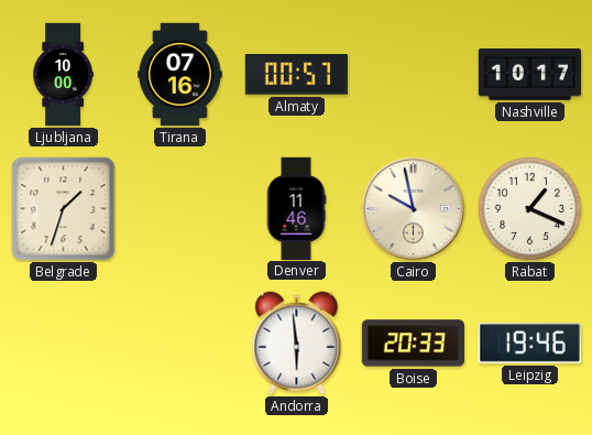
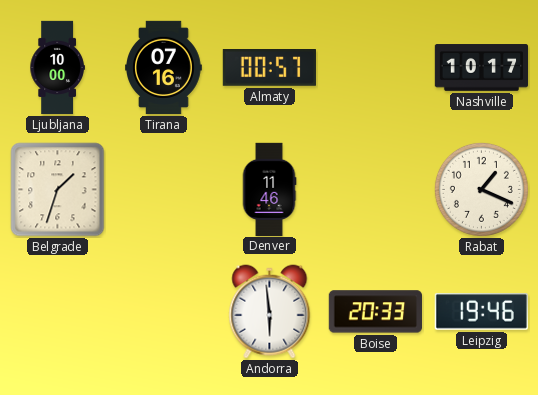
Cairo: 9:58 -> none (413, 208)
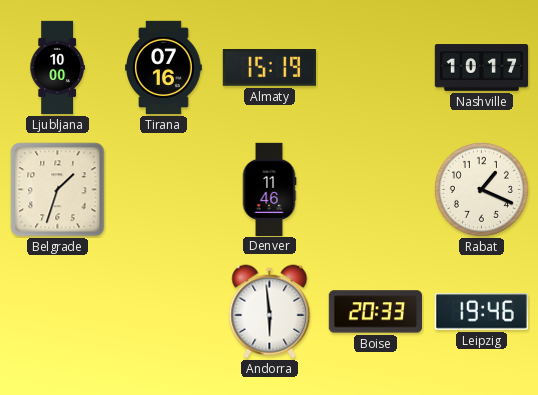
Almaty: 00:57 -> 15:19 (269, 68)
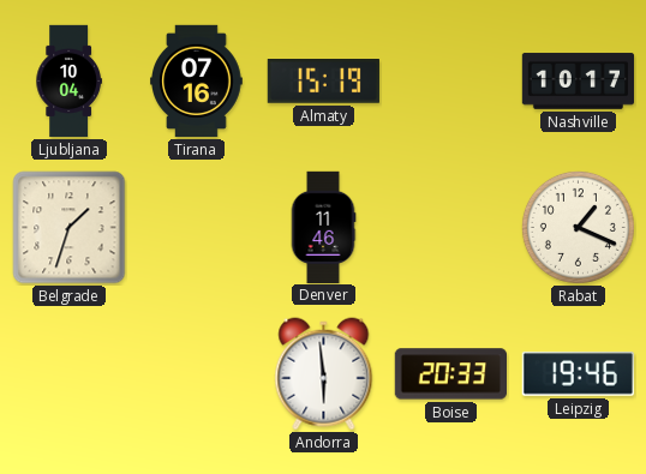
Ljubljana: 10:00 -> 10:04 (68, 82)
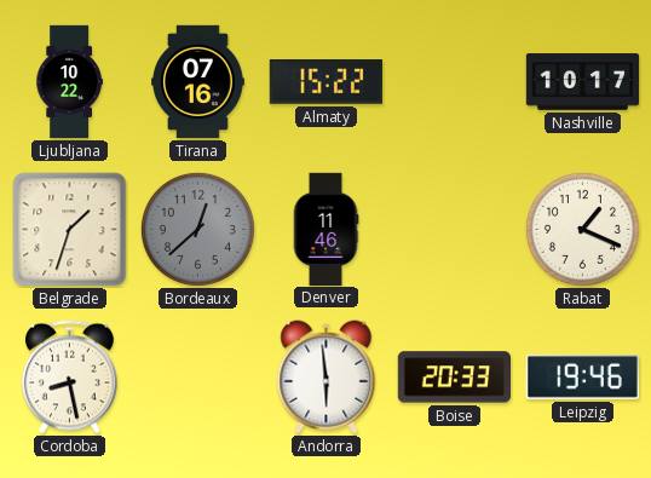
Ljubljana: 10:04 -> 10:22 (69, 82)
Almaty: 15:19 -> 15:22 (325, 82)
Bordeaux: none -> 12:38 (197, 229)
Cordoba: none -> 8:28 (70, 378)
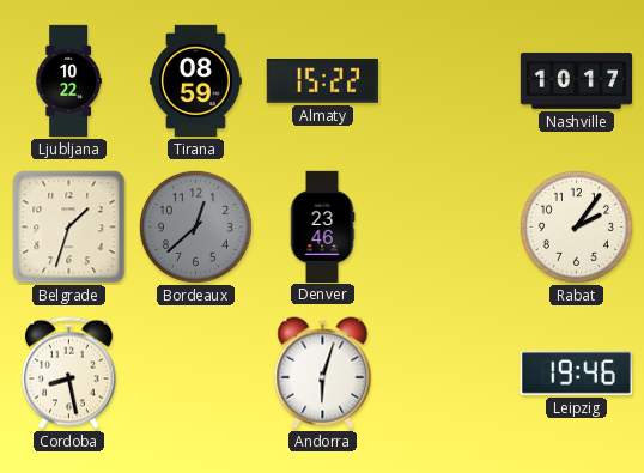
Tirana: 07:16 -> 08:59 (196, 81)
Denver: 11:46 -> 23:46 (322, 226)
Rabat: 1:19 -> 2:06 (576, 226)
Andorra: 5:59 -> 6:03 (323, 374)
Boise: 20:33 -> none (454, 378)
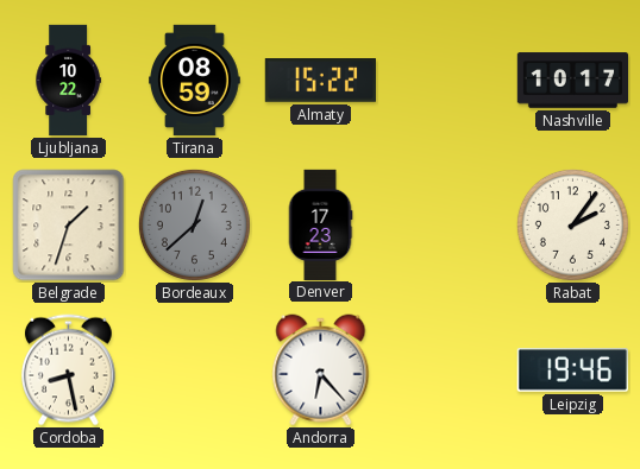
Denver: 23:46 -> 17:23 (320, 224)
Andorra: 6:03 -> 6:23 (321, 370)
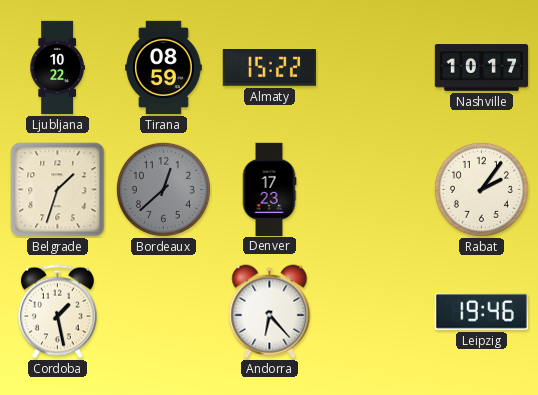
Cordoba: 8:28 -> 1:28 (58, 312)
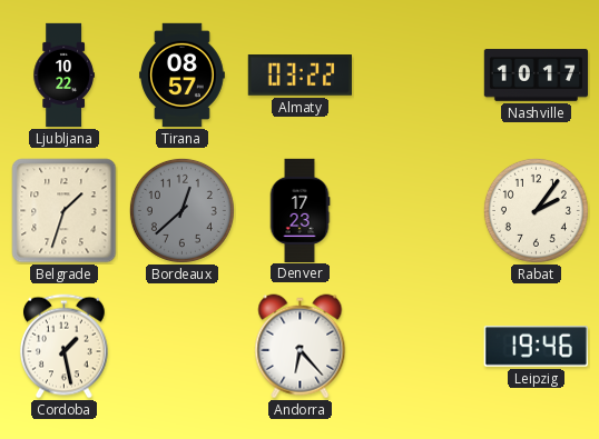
Tirana: 08:59 -> 08:57 (183, 76)
Almaty: 15:22 -> 03:22 (299, 76)
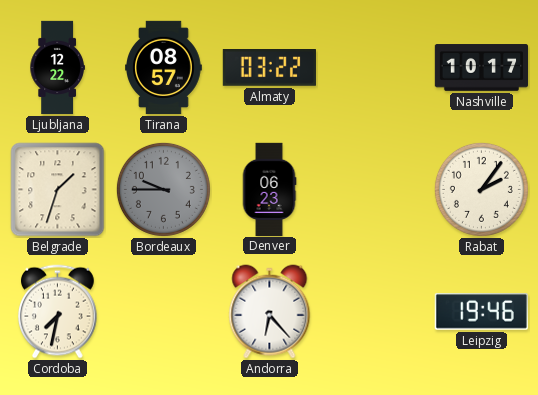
Ljubljana: 10:22 -> 12:22 (57, 68)
Bordeaux: 12:38 -> 9:45 (163, 189)
Denver: 17:23 -> 06:23 (269, 189)
Cordoba: 1:28 -> 7:32 (58, 312)
